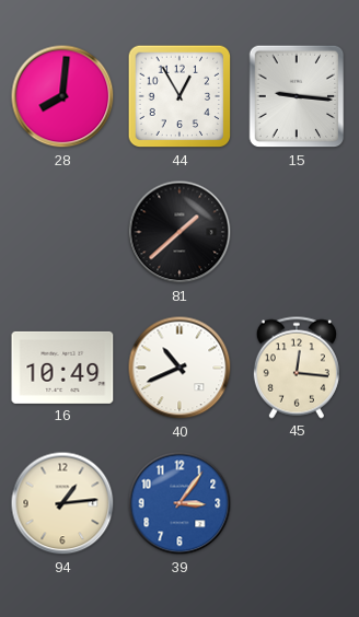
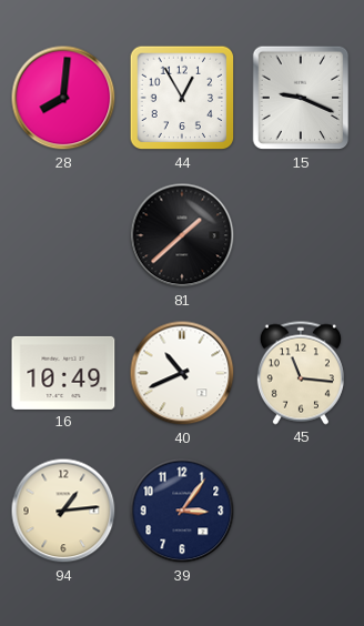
15: 9:16 -> 9:19 (301, 98)
45: 12:16 -> 11:16 (301, 373)
39 dial: blue -> navy (182, 511)
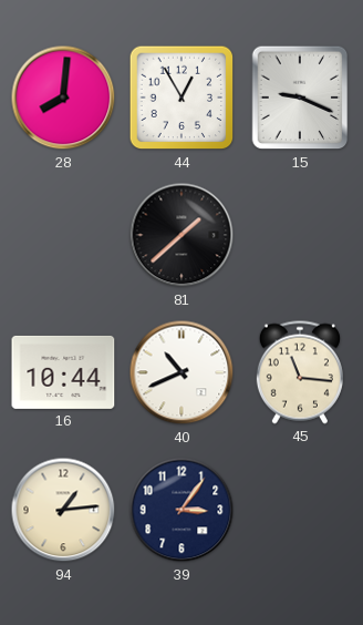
16: 10:49 -> 10:44 (63, 372)
